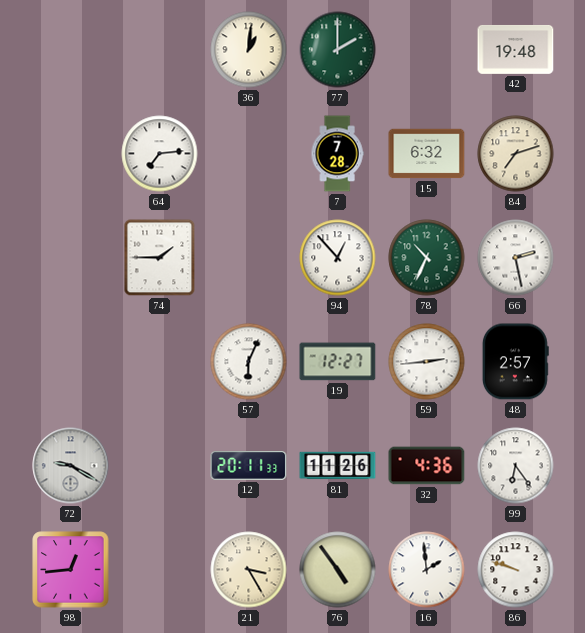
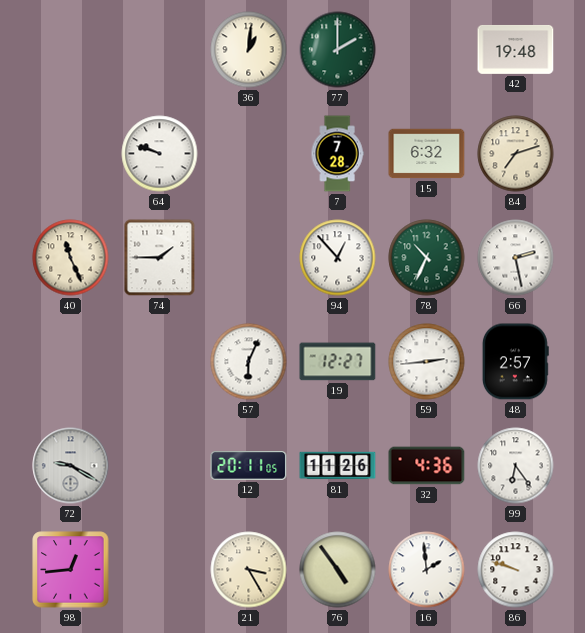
64: 7:14 -> 9:48 (160, 154)
40: none -> 11:26 (71, 258)
12: 20:11:33 -> 20:11:05 (249, 466)
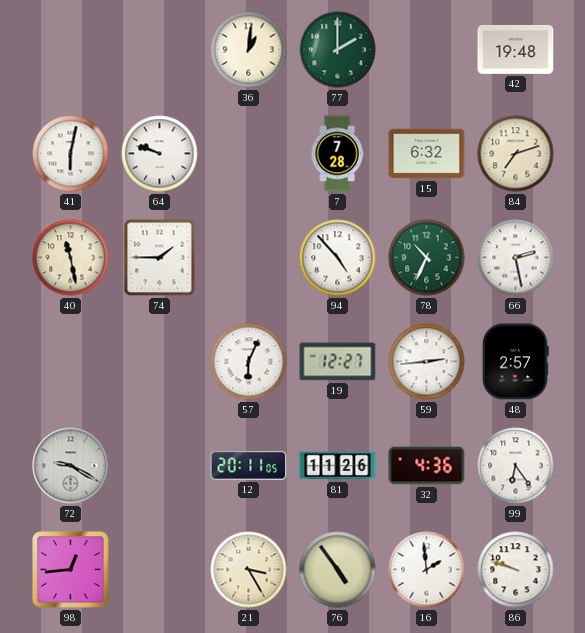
41: none -> 6:02 (71, 154)
40: 11:26 -> 11:28 (71, 258)
94: 12:53 -> 4:53 (338, 258)
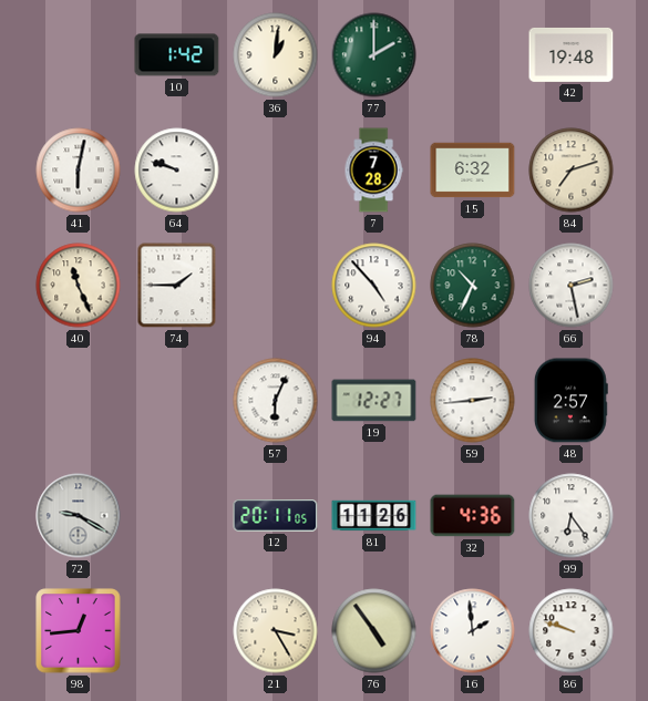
10: none -> 1:42 (177, 55)
40: 11:28 -> 11:26 (79, 286)
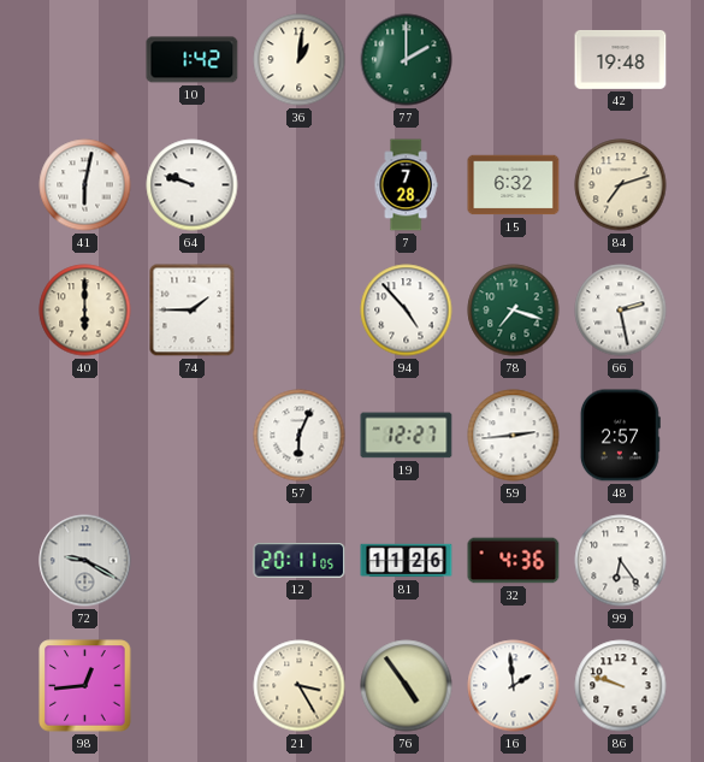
40: 11:26 -> 6:00 (85, 311)
78: 10:34 -> 7:18 (514, 311)
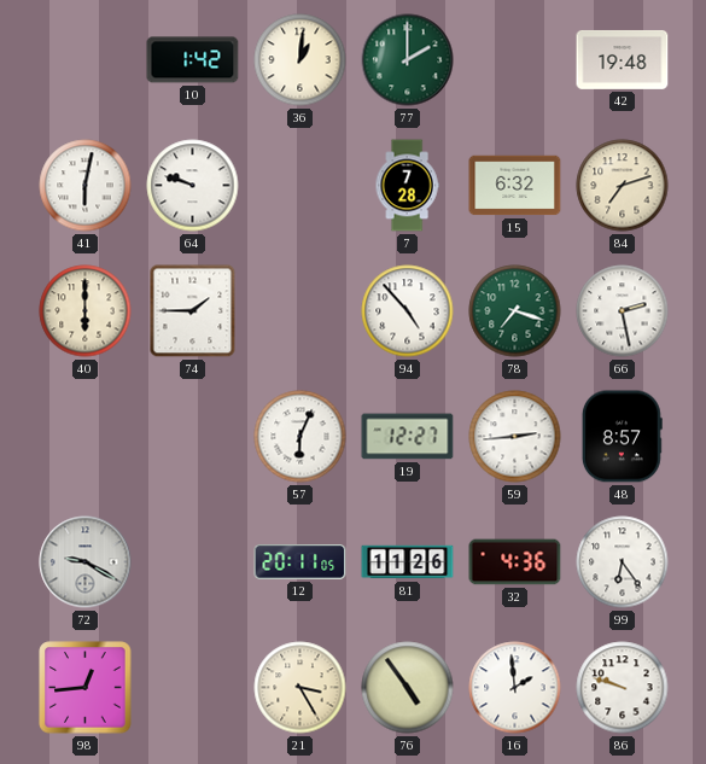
48: 2:57 -> 8:57 (622, 437)
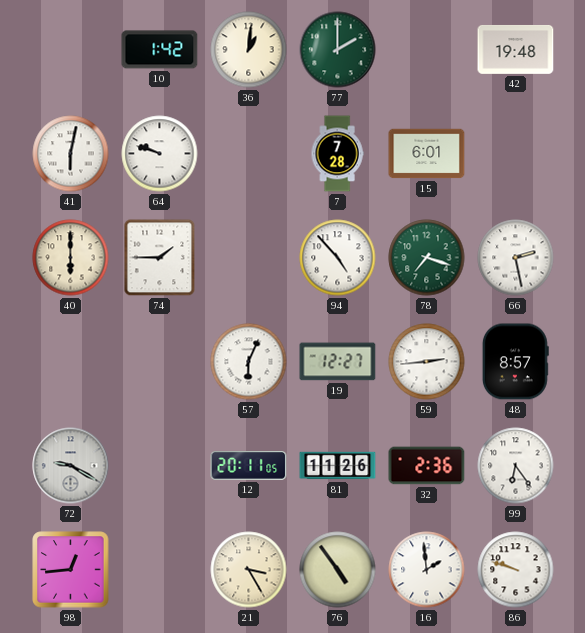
15: 6:32 -> 6:01 (427, 154)
84: 7:12 -> none (623, 186)
32: 4:36 -> 2:36 (427, 466)
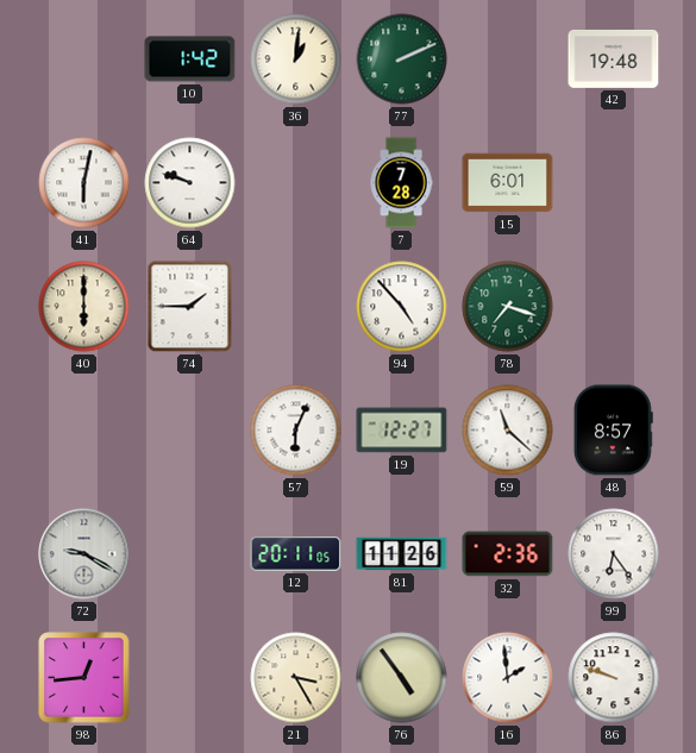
77: 2:00 -> 2:11 (402, 59)
66: 2:28 -> none (516, 258)
59: 2:44 -> 11:22 (508, 431)
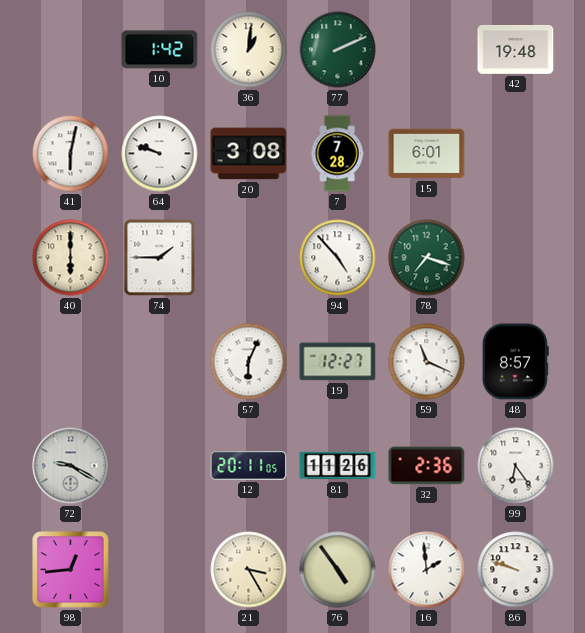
20: none -> 3:08 (249, 154)
59: 11:22 -> 11:19 (427, 362)
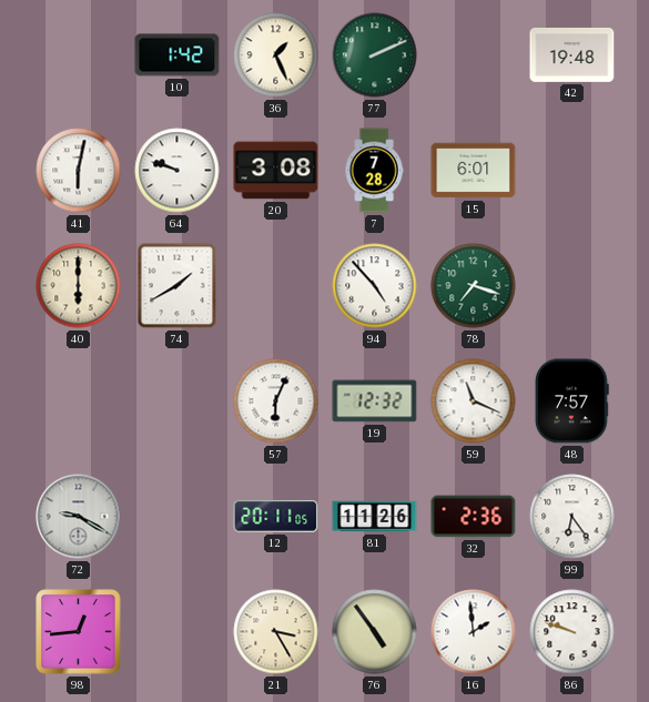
36: 1:01 -> 1:26 (276, 55)
74: 1:45 -> 1:40 (178, 286)
19: 12:27 -> 12:32 (375, 401)
48: 8:57 -> 7:57 (571, 401)
